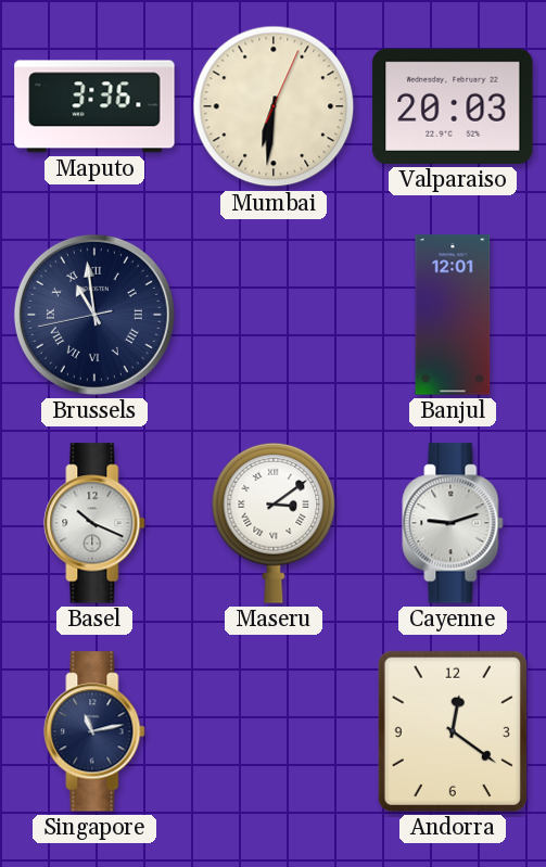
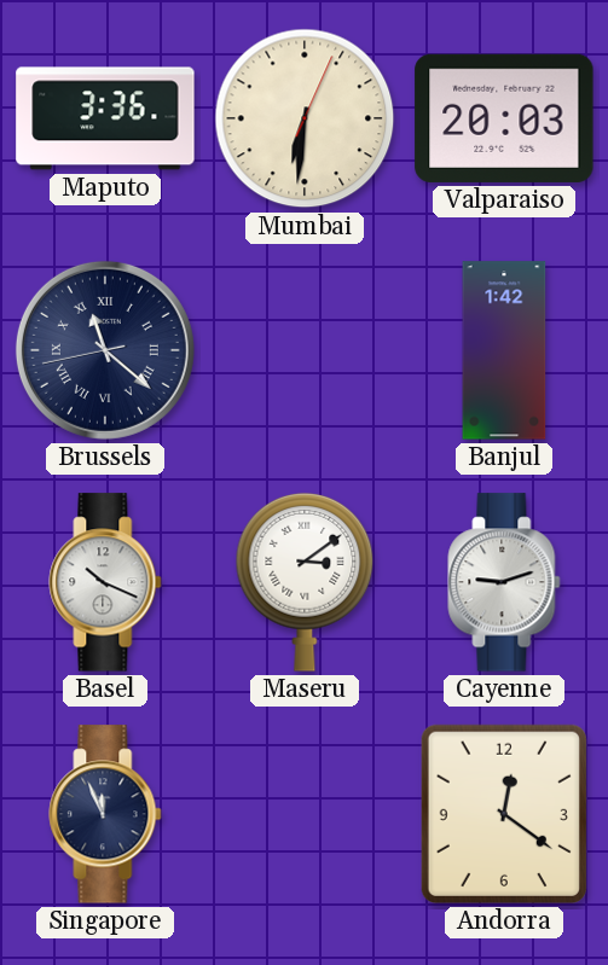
Brussels: 10:58 -> 11:21 (105, 350)
Banjul: 12:01 -> 1:42 (504, 350)
Singapore: 11:13 -> 11:56 (105, 814)
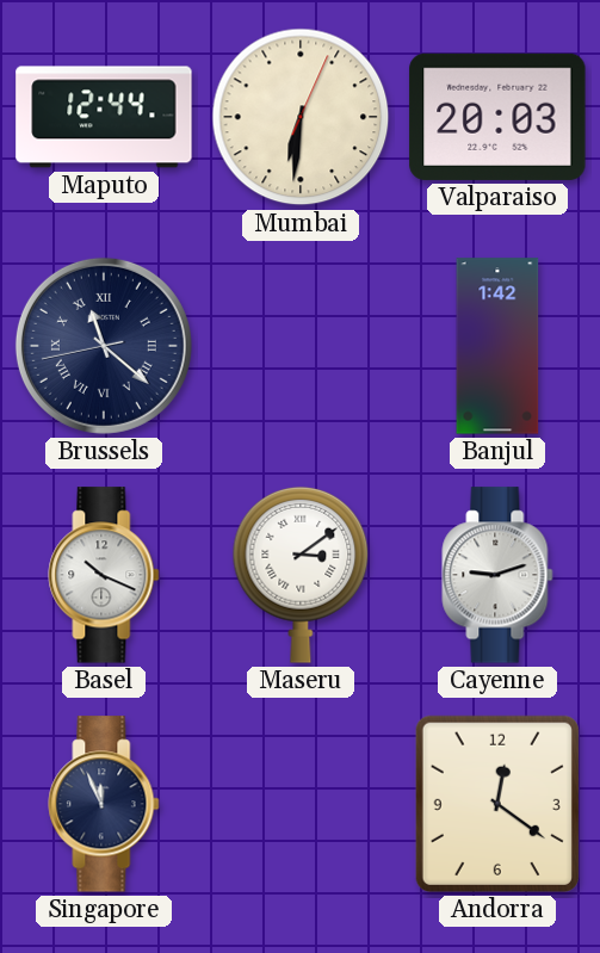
Maputo: 3:36 -> 12:44 (104, 117)
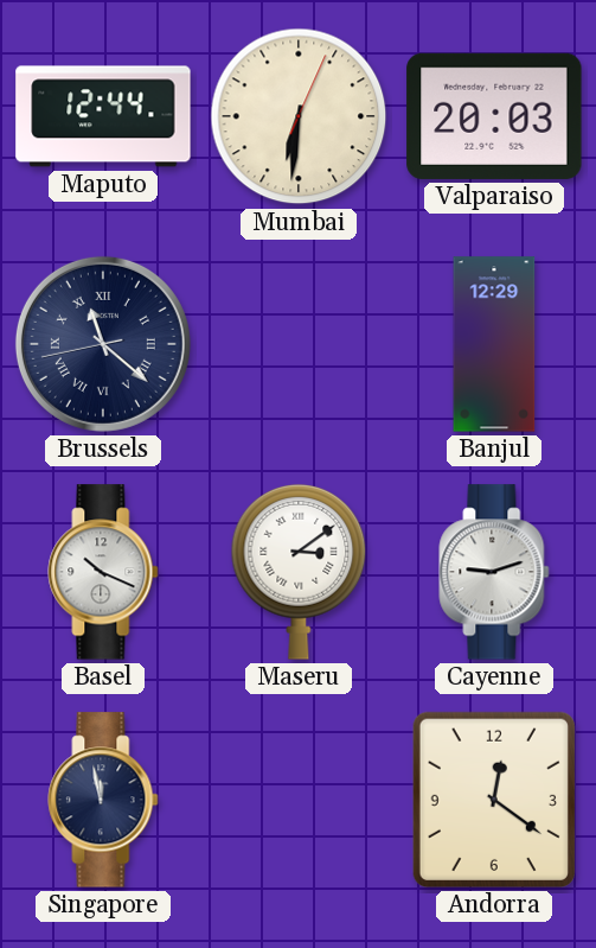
Banjul: 1:42 -> 12:29 (494, 344)
Singapore: 11:56 -> 11:58 (103, 800)
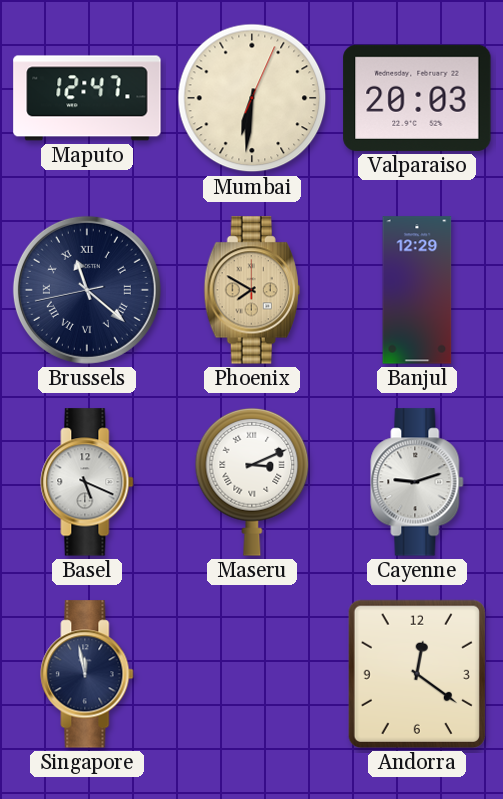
Maputo: 12:44 -> 12:47 (87, 98)
Phoenix: none -> 7:50 (252, 290)
Basel: 10:19 -> 5:19 (87, 482)
Maseru: 3:09 -> 3:11 (252, 482)
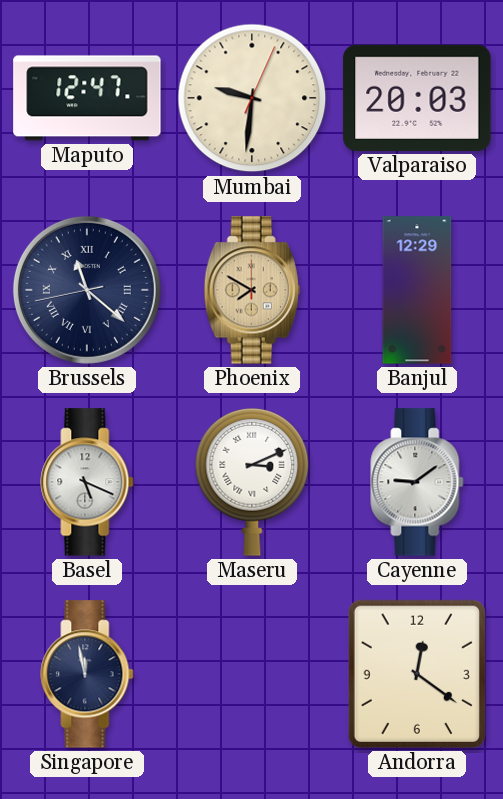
Mumbai: 6:31 -> 9:31 (252, 98)
Cayenne: 9:12 -> 9:09 (417, 482)
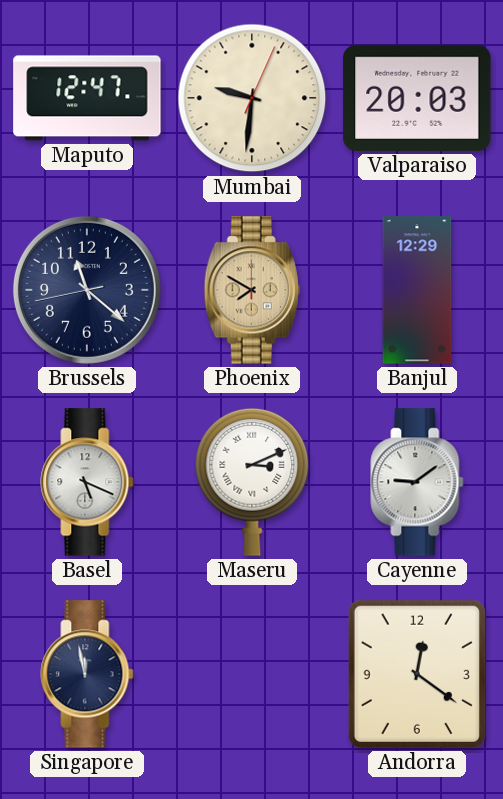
Brussels numerals: Roman -> Arabic (87, 290)
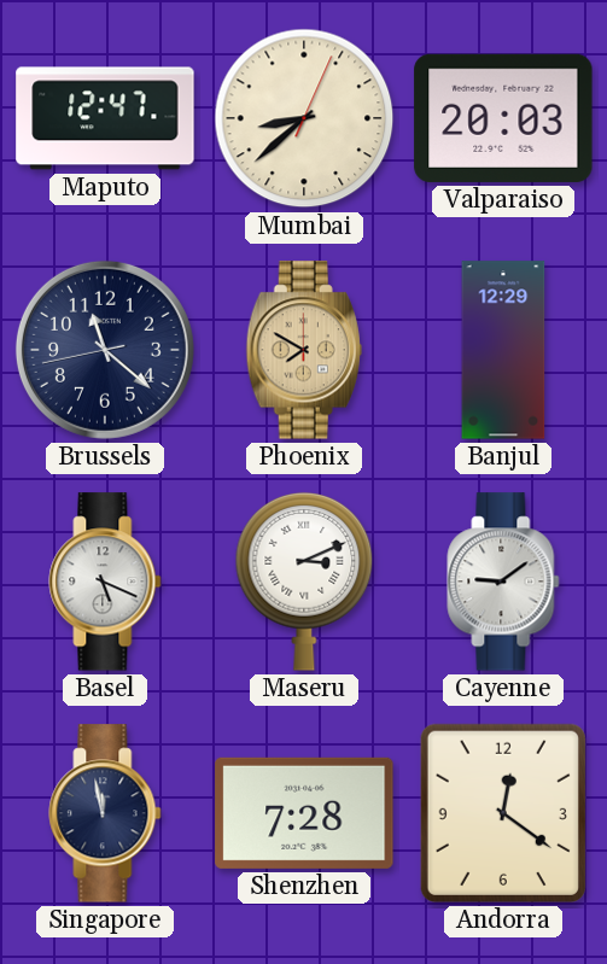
Mumbai: 9:31 -> 8:38 (304, 118)
Shenzhen: none -> 7:28 (304, 813)
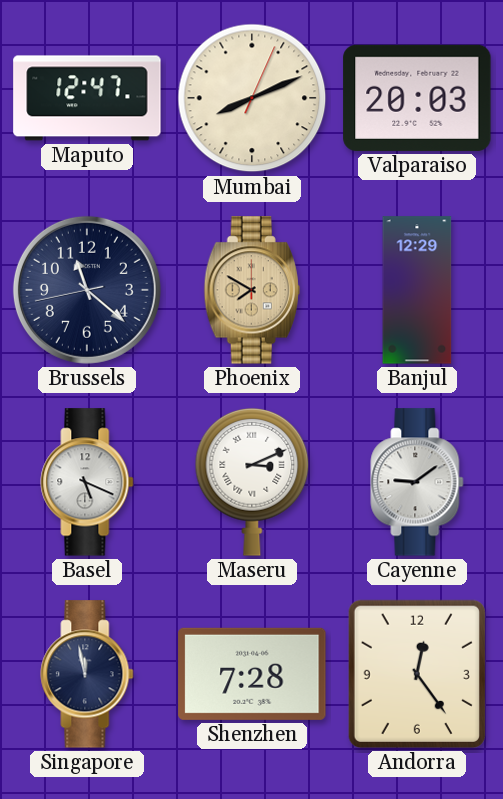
Mumbai: 8:38 -> 8:11 (252, 98)
Andorra: 12:21 -> 12:24 (417, 674)
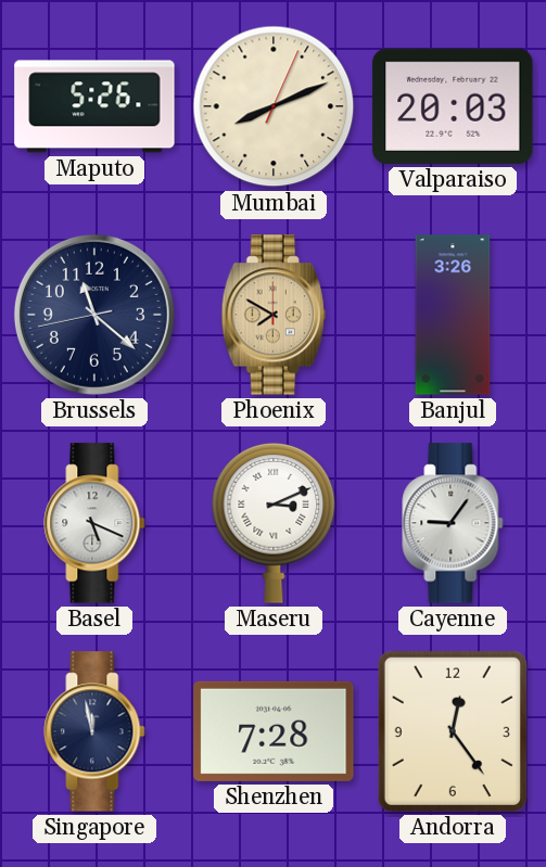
Maputo: 12:47 -> 5:26 (94, 106)
Banjul: 12:29 -> 3:26 (453, 315)
Cayenne: 9:09 -> 9:06 (453, 523)
